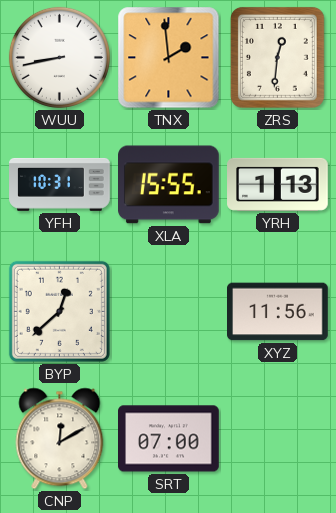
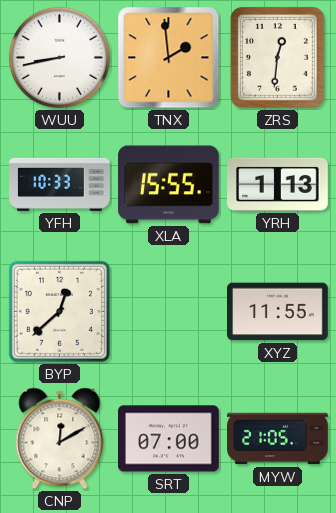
YFH: 10:31 -> 10:33 (60, 184)
XYZ: 11:56 -> 11:55 (278, 312)
MYW: none -> 21:05 (278, 439)
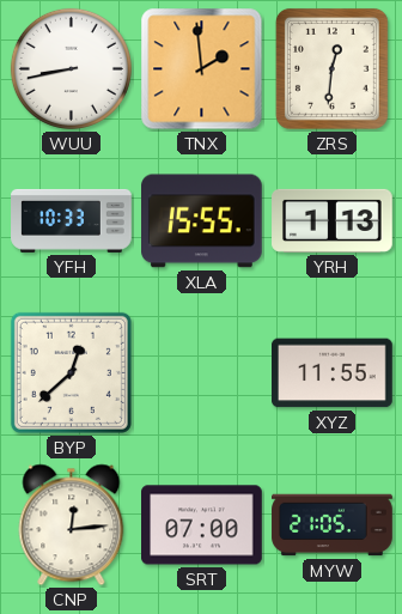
CNP: 12:10 -> 12:14 (72, 525)
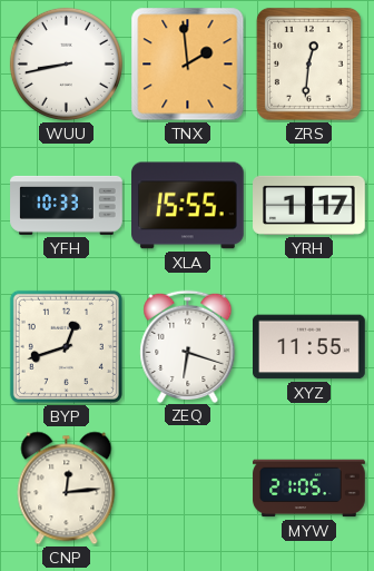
YRH: 1:13 -> 1:17 (309, 205)
BYP: 12:38 -> 12:42 (66, 346)
ZEQ: none -> 6:18 (188, 346)
SRT: 07:00 -> none (202, 525)
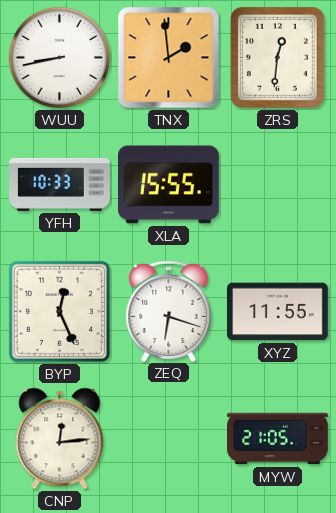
YRH: 1:17 -> none (309, 205)
BYP: 12:42 -> 12:26 (59, 311)
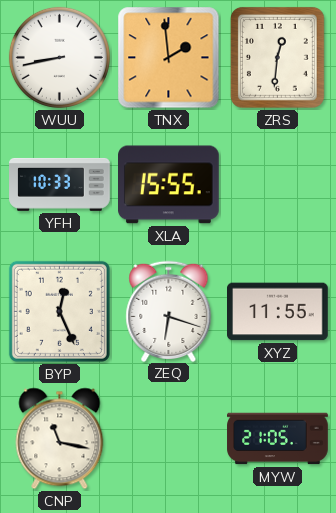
CNP: 12:14 -> 11:17 (60, 439)
